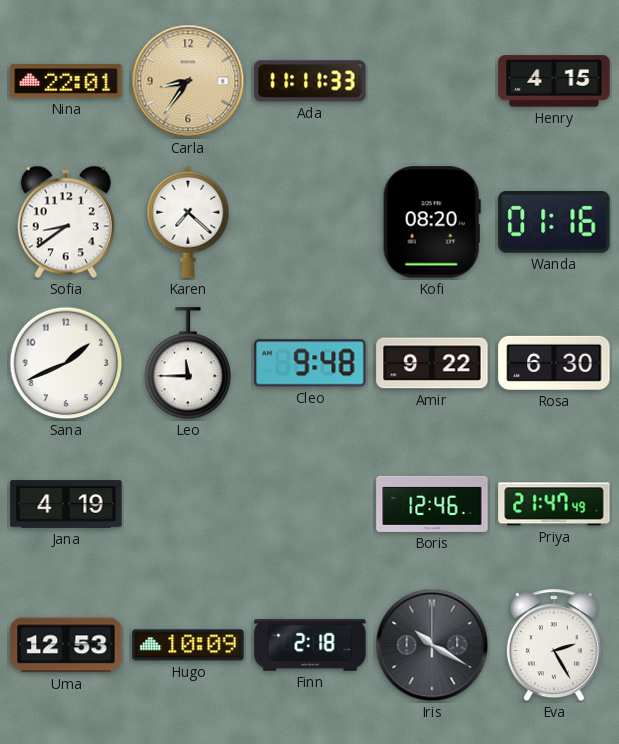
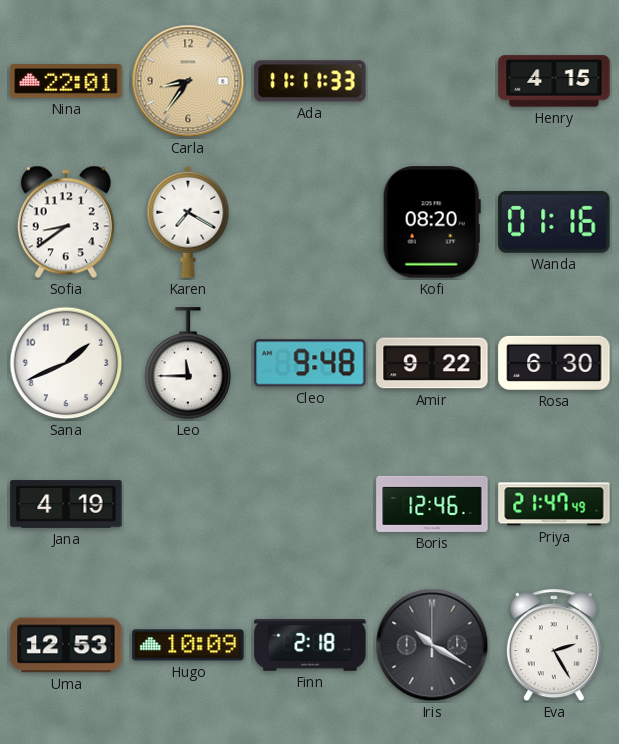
Karen: 7:22 -> 7:20 (188, 222)
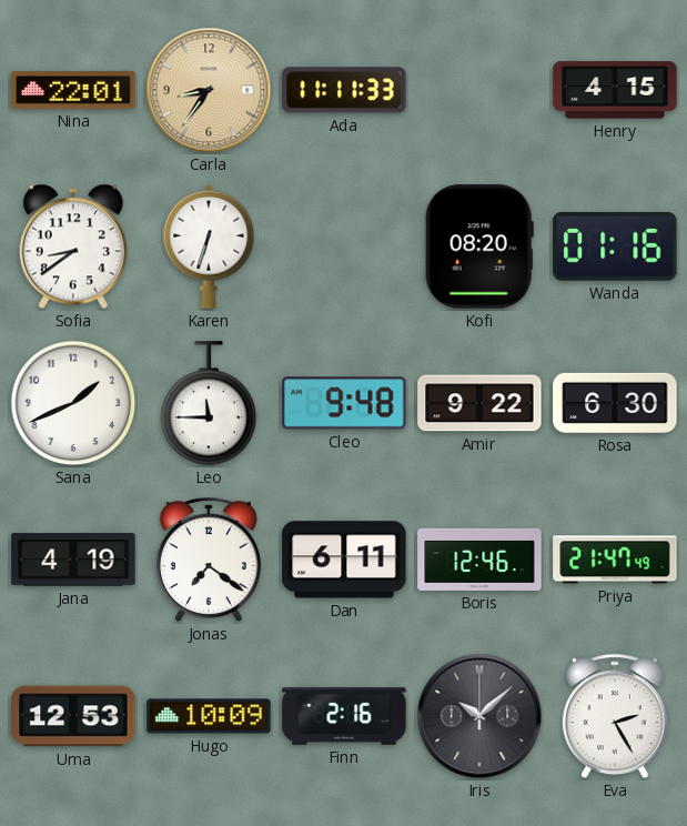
Karen: 7:20 -> 6:33 (209, 246)
Jonas: none -> 7:21 (209, 561)
Dan: none -> 6:11 (344, 560)
Finn: 2:18 -> 2:16 (344, 717)
Iris: 10:20 -> 10:08 (479, 716)
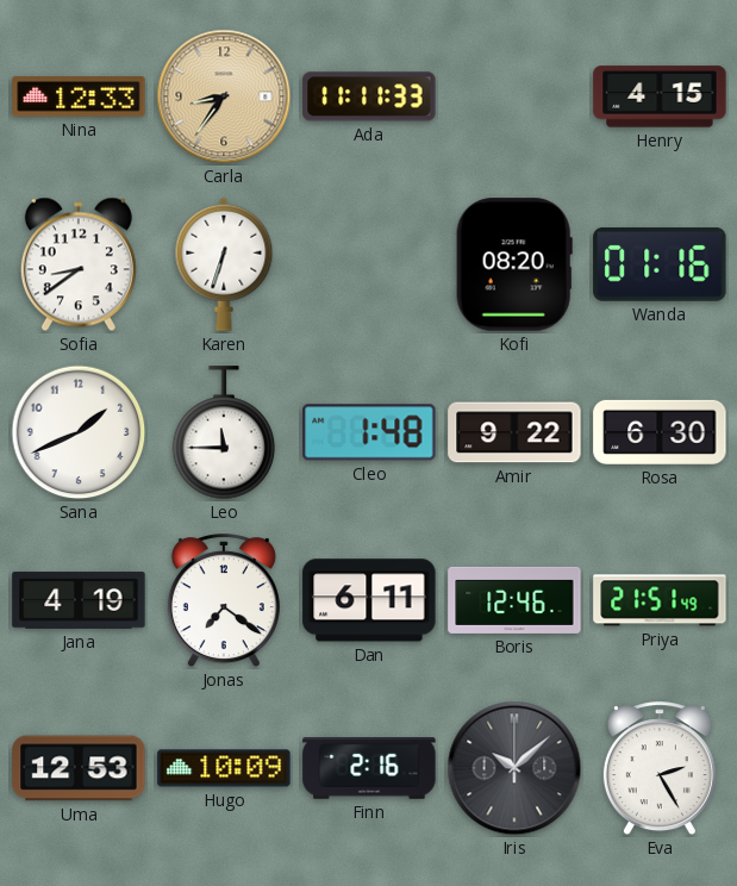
Nina: 22:01 -> 12:33 (79, 96)
Cleo: 9:48 -> 1:48 (369, 432)
Priya: 21:47 -> 21:51 (660, 600)
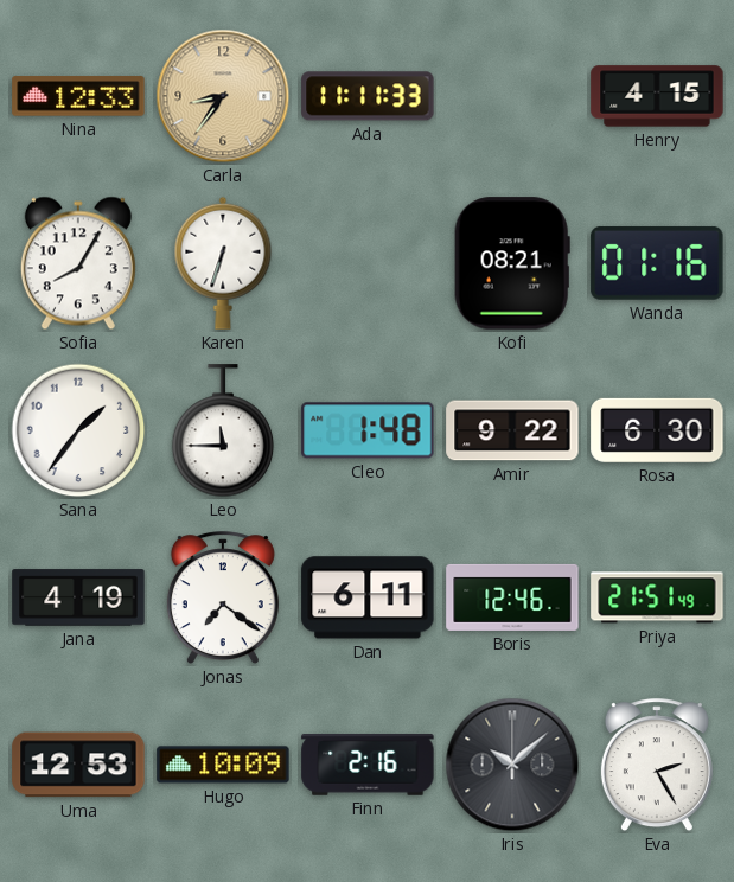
Sofia: 8:39 -> 8:05 (78, 263)
Kofi: 08:20 -> 08:21 (512, 263)
Sana: 1:41 -> 1:36 (78, 430)
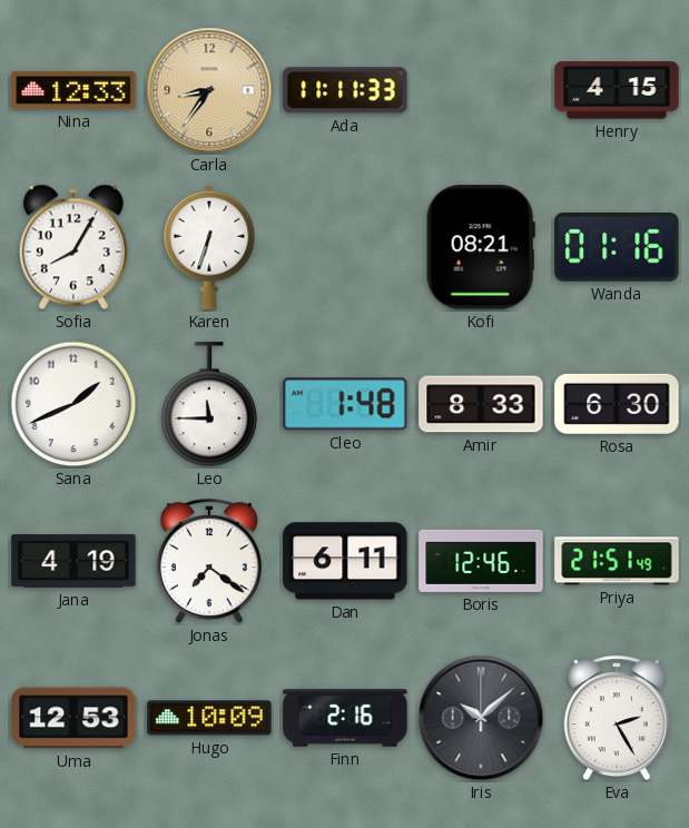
Sana: 1:36 -> 1:41 (73, 404)
Amir: 9:22 -> 8:33 (481, 404)
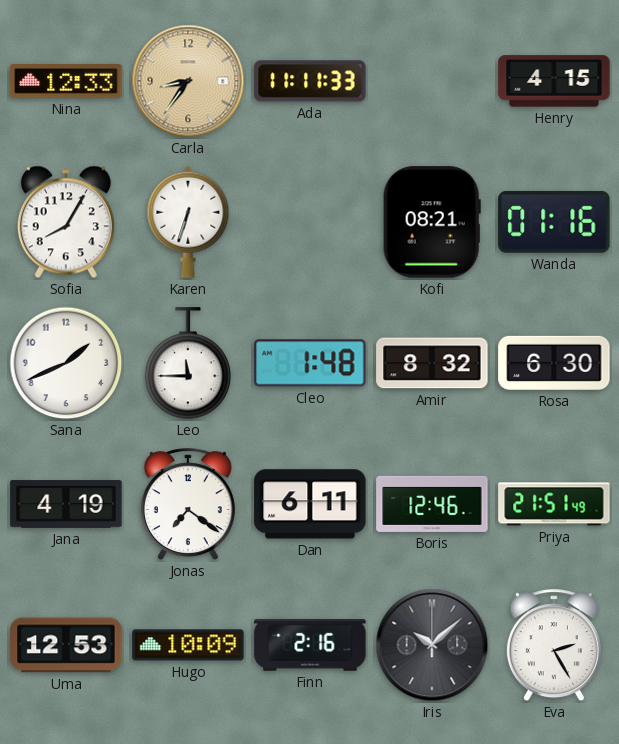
Amir: 8:33 -> 8:32 (432, 363)
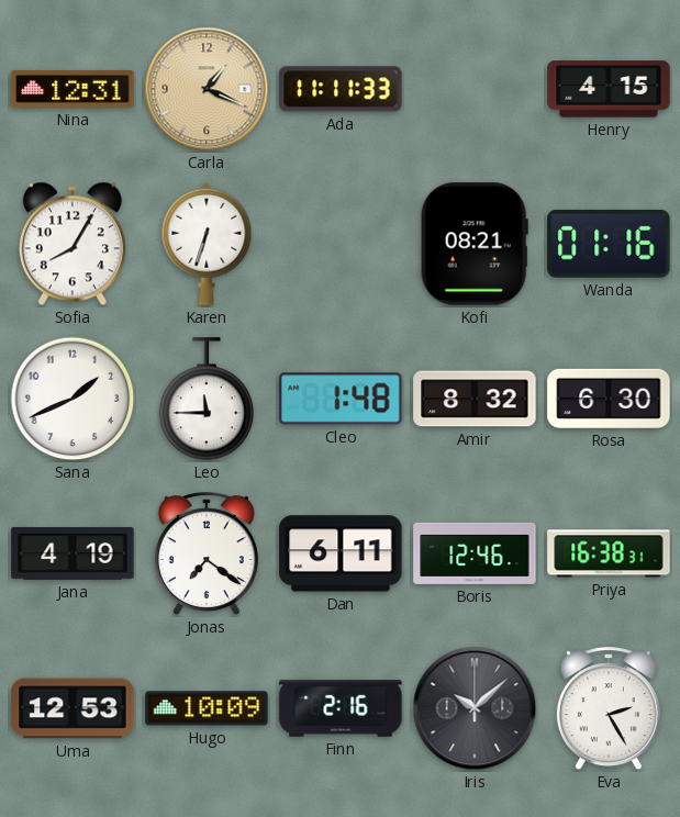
Nina: 12:33 -> 12:31 (73, 89)
Carla: 8:36 -> 1:19 (207, 89)
Priya: 21:51 -> 16:38 (609, 553)
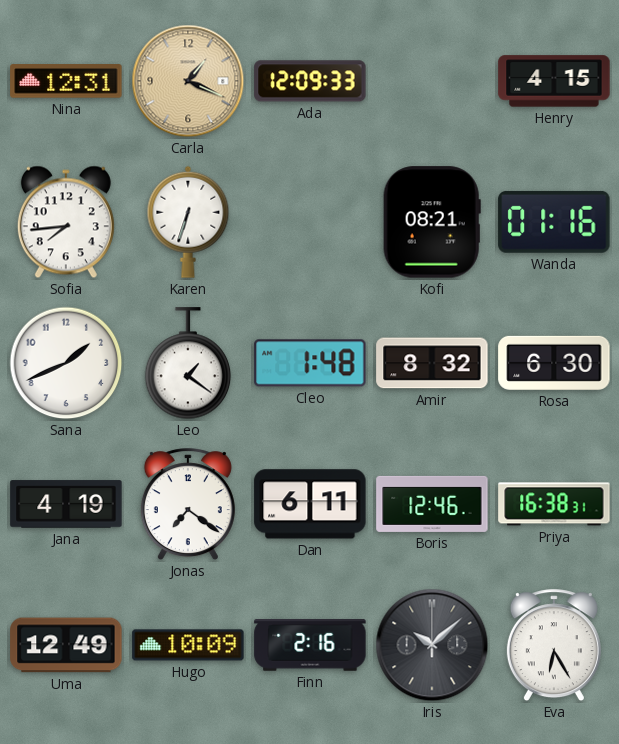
Ada: 11:11 -> 12:09 (310, 81)
Sofia: 8:05 -> 7:44 (66, 222)
Leo: 11:45 -> 1:21 (188, 364)
Uma: 12:53 -> 12:49 (66, 645)
Eva: 2:25 -> 6:25 (554, 646)
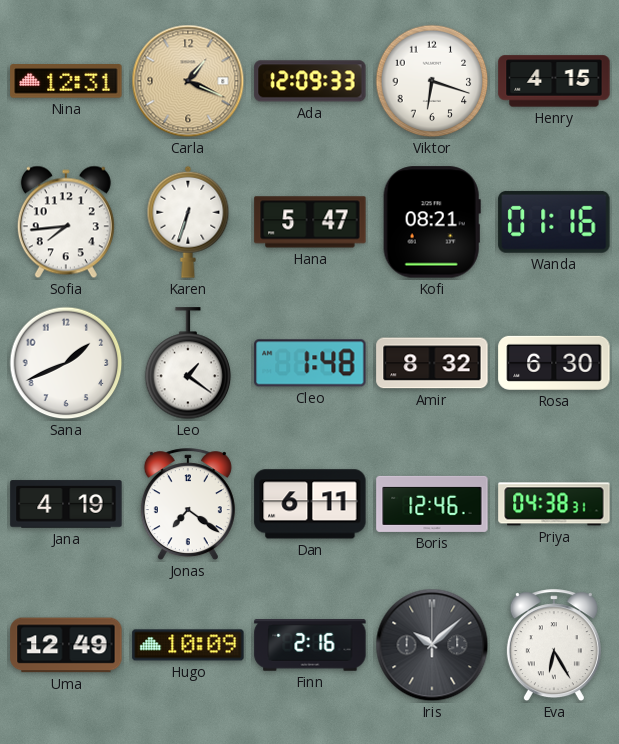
Viktor: none -> 6:18 (432, 81)
Hana: none -> 5:47 (310, 222)
Priya: 16:38 -> 04:38 (554, 504)
